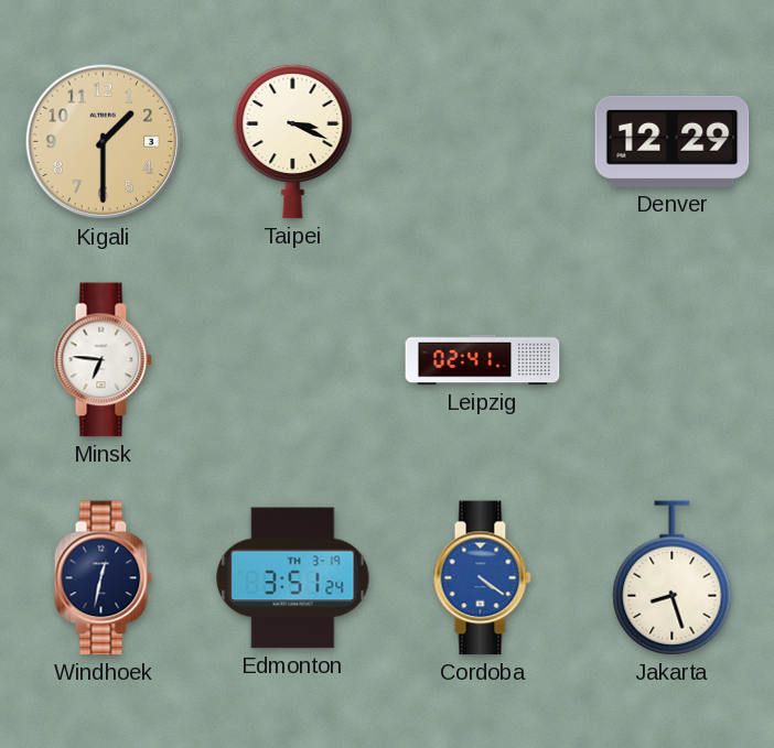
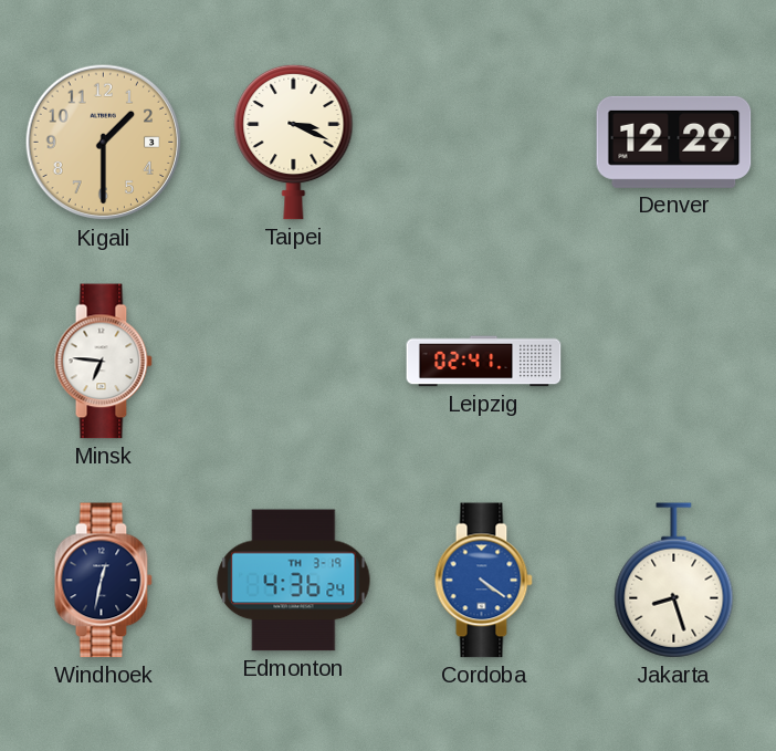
Edmonton: 3:51 -> 4:36 (294, 581)
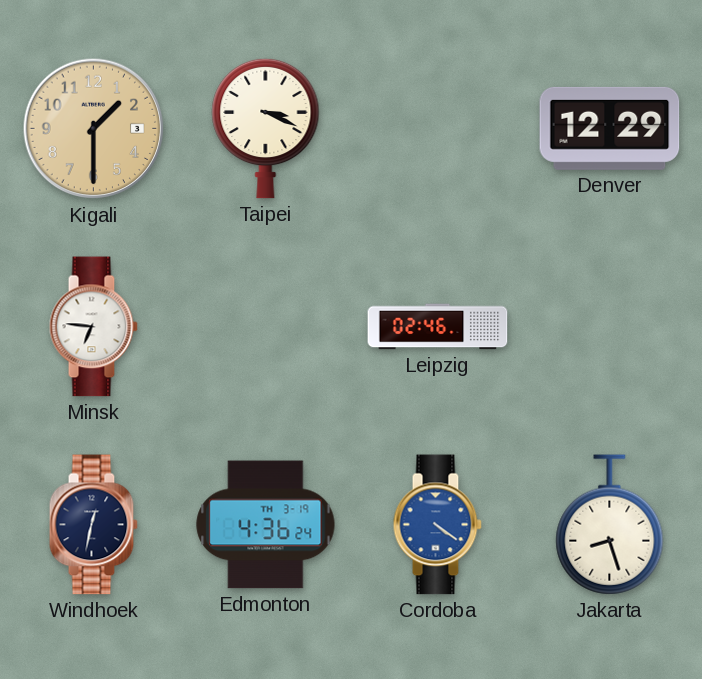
Leipzig: 02:41 -> 02:46 (438, 327)
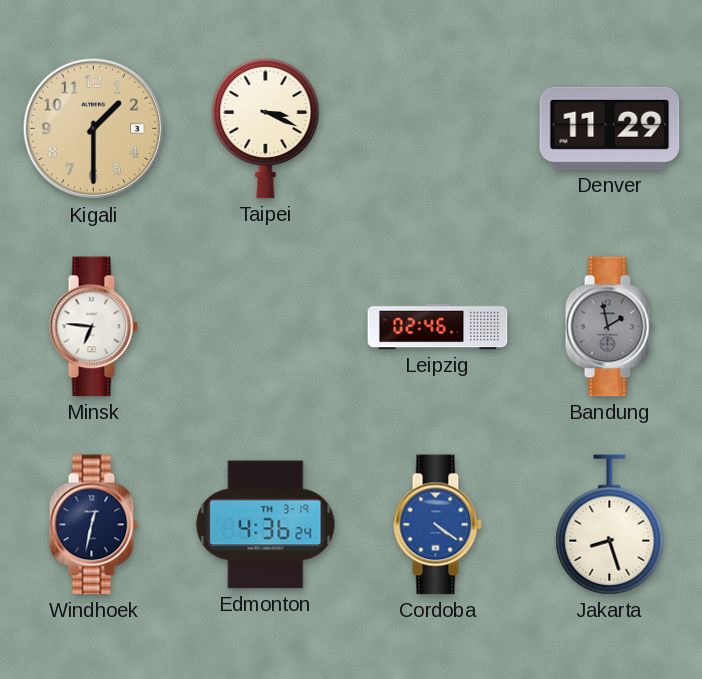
Denver: 12:29 -> 11:29 (610, 128)
Bandung: none -> 1:58 (609, 327)
